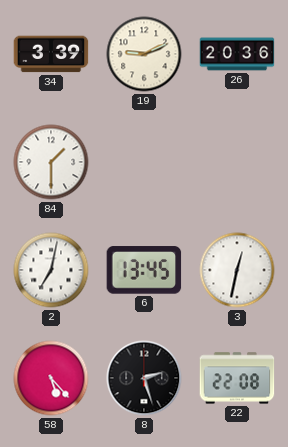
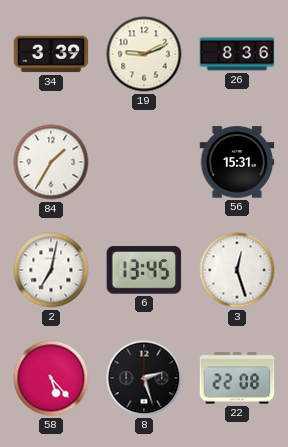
26: 20:36 -> 8:36 (237, 54)
84: 1:30 -> 1:35 (51, 162)
56: none -> 15:31 (237, 162)
3: 12:32 -> 12:27 (237, 270)
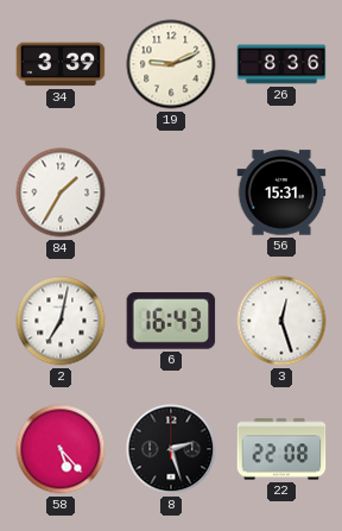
6: 13:45 -> 16:43 (171, 321)
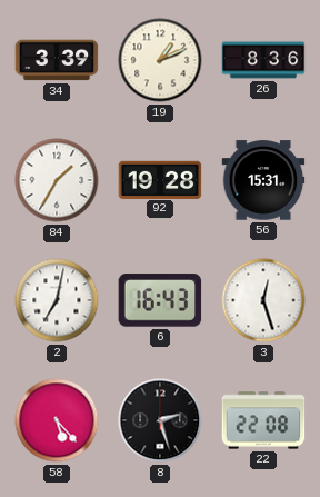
19: 9:11 -> 1:11 (160, 60)
92: none -> 19:28 (160, 179)
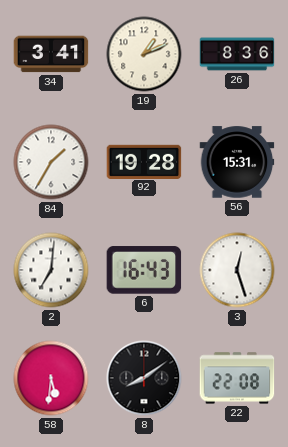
34: 3:39 -> 3:41 (51, 54)
2: 7:02 -> 7:01 (51, 270)
58: 5:23 -> 5:31 (51, 378)
8: 2:27 -> 8:09 (144, 378)
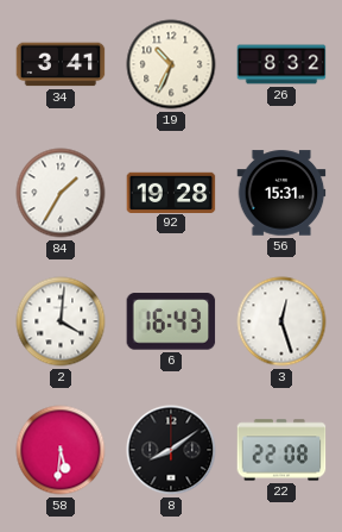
19: 1:11 -> 10:34 (171, 64)
26: 8:36 -> 8:32 (281, 64)
2: 7:01 -> 4:01 (61, 321)
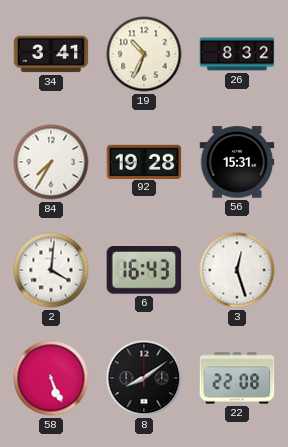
84: 1:35 -> 7:35 (51, 162)
58: 5:31 -> 5:26 (51, 378)
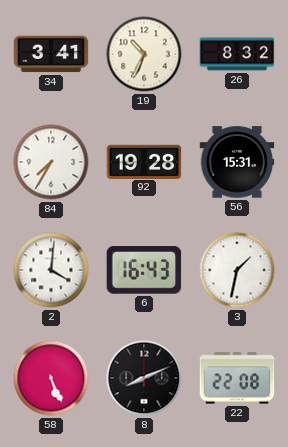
3: 12:27 -> 1:32 (237, 270)
8: 8:09 -> 8:11 (144, 378)
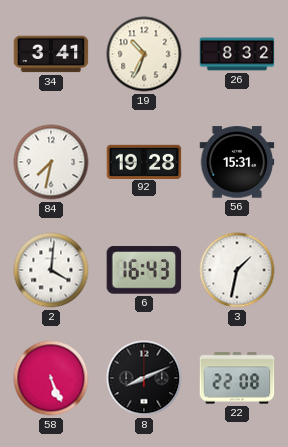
84: 7:35 -> 7:32 (51, 162)
